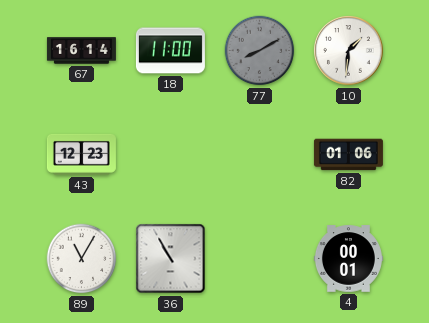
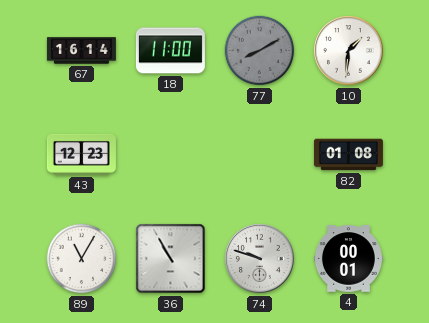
82: 01:06 -> 01:08 (348, 155)
74: none -> 9:48 (260, 259)
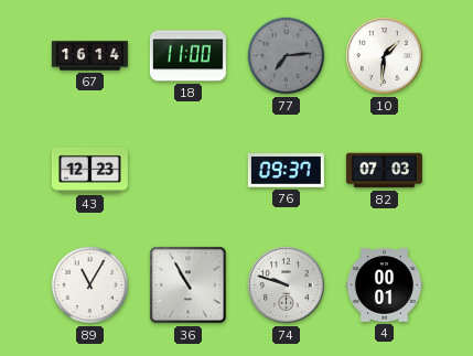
77: 8:10 -> 7:14 (287, 56)
76: none -> 09:37 (286, 171)
82: 01:08 -> 07:03 (384, 171)
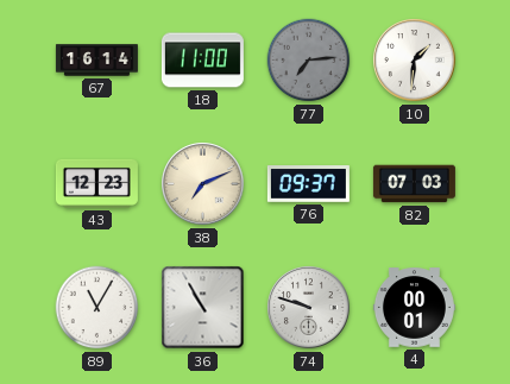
38: none -> 7:11 (203, 184)
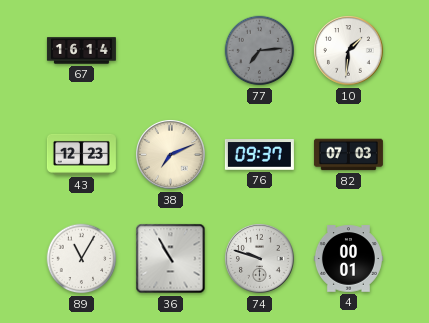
18: 11:00 -> none (202, 61)
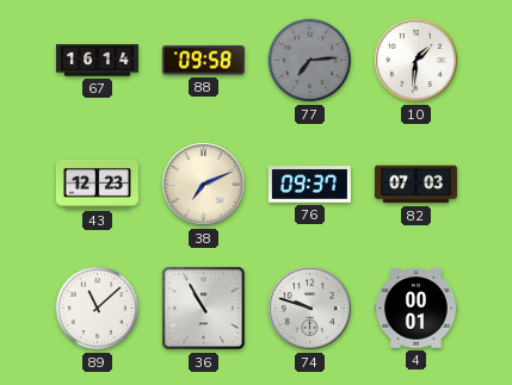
88: none -> 09:58 (203, 61)
89: 11:05 -> 11:08 (98, 309)
